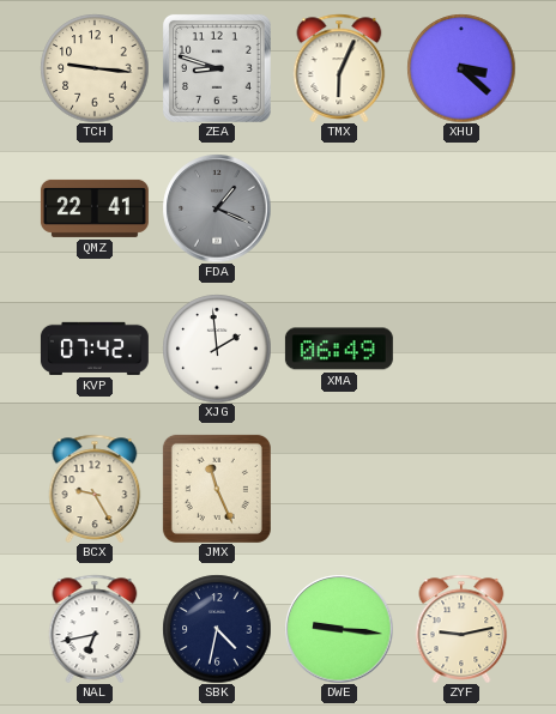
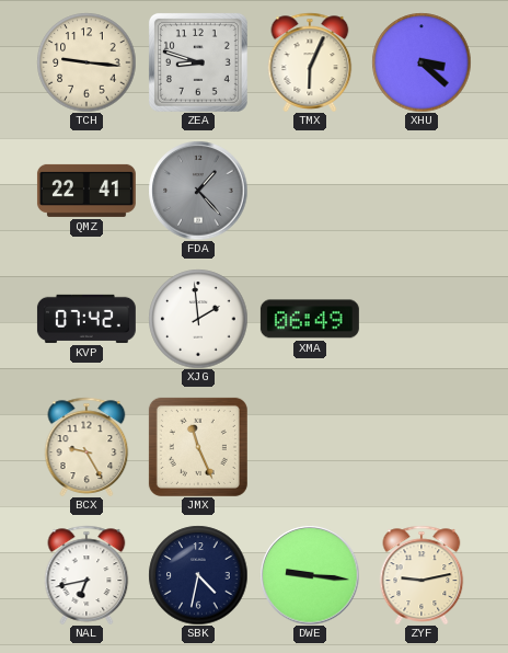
FDA: 1:19 -> 1:23 (198, 191)
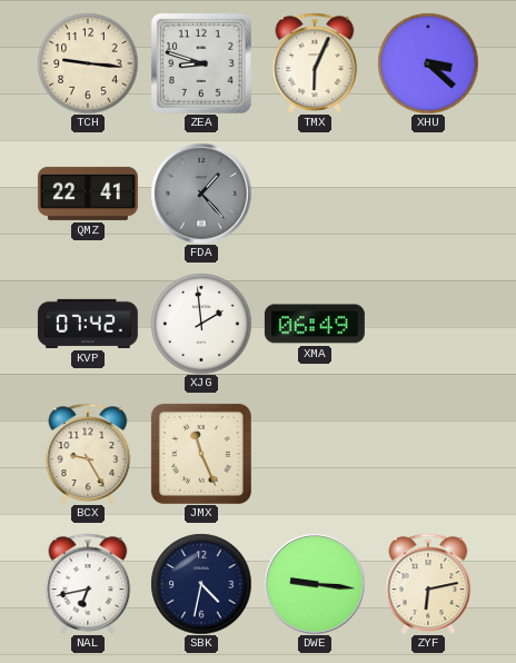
ZYF: 9:13 -> 6:13 (428, 584)
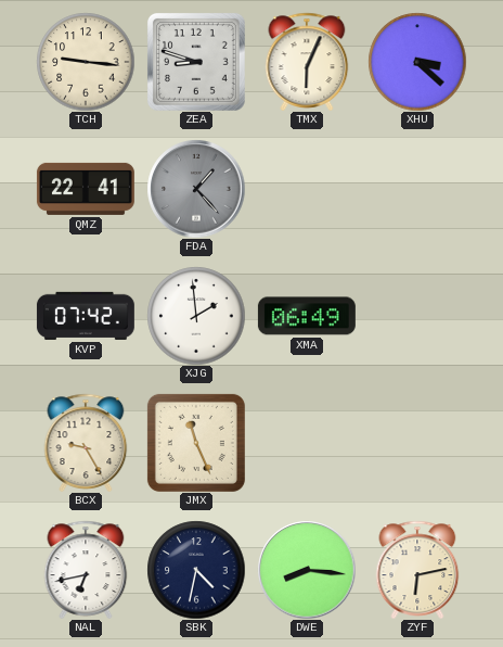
DWE: 9:16 -> 8:16 (307, 570)
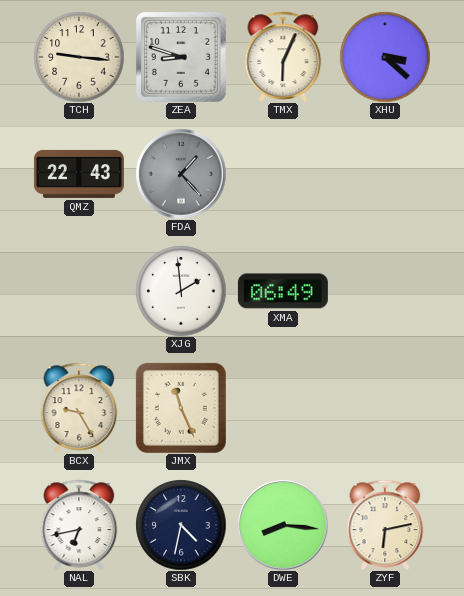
QMZ: 22:41 -> 22:43 (79, 174)
KVP: 07:42 -> none (86, 316)
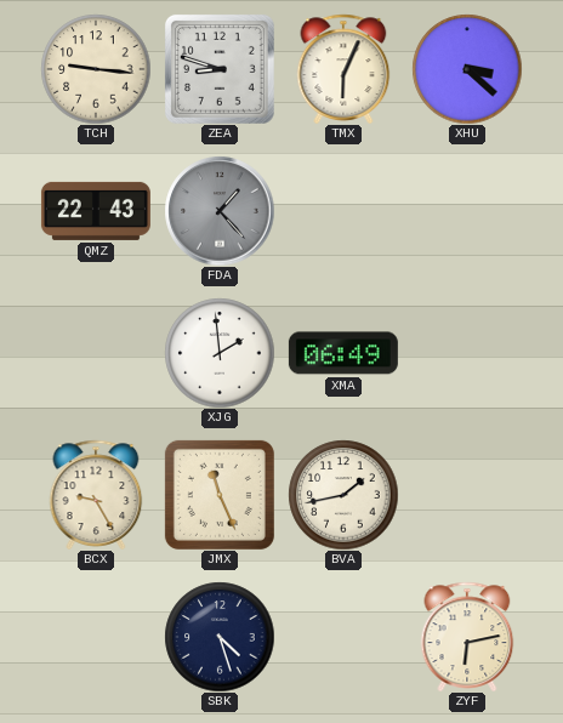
BVA: none -> 1:43 (343, 495)
NAL: 6:43 -> none (79, 525)
SBK: 4:32 -> 4:27 (220, 637)
DWE: 8:16 -> none (283, 525)
